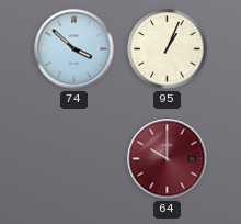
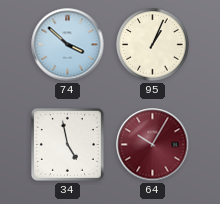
34: none -> 4:58 (67, 144)
64: 10:00 -> 10:05 (153, 145)
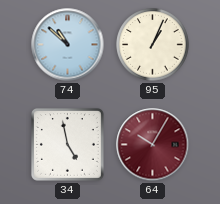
74: 3:52 -> 10:52 (68, 45)
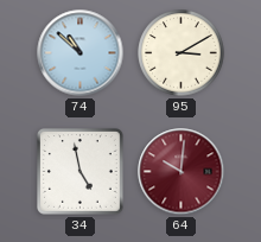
95: 1:04 -> 3:10 (182, 53)
64: 10:05 -> 10:01 (182, 172)
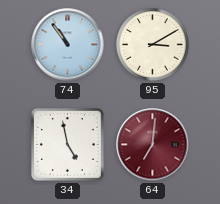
74: 10:52 -> 10:54 (68, 45)
64: 10:01 -> 7:01 (153, 145)
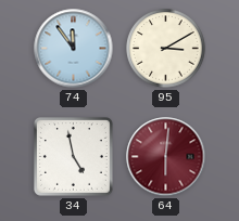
74: 10:54 -> 11:54 (74, 49)
64: 7:01 -> 6:01 (166, 157)
